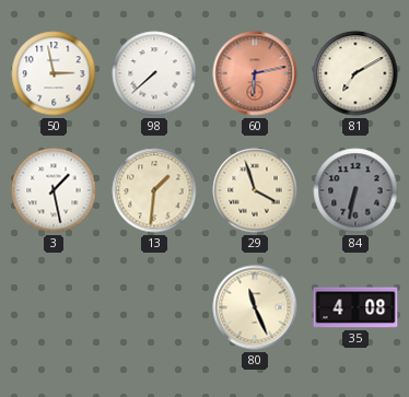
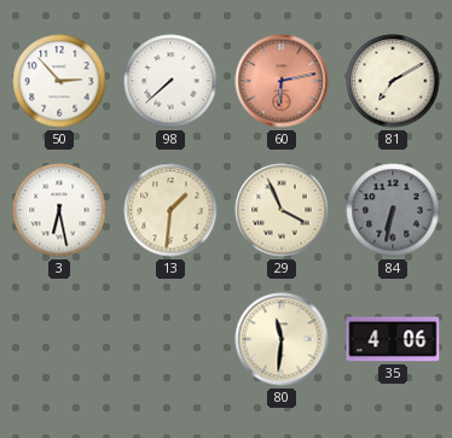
50: 2:58 -> 2:53 (59, 81)
3: 1:28 -> 6:28 (59, 210)
29: 3:57 -> 3:56 (282, 210)
80: 11:26 -> 11:31 (282, 339)
35: 4:08 -> 4:06 (393, 339)
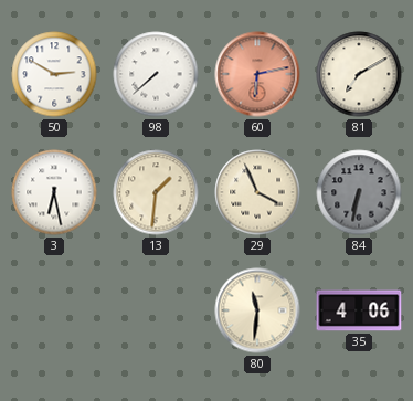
50: 2:53 -> 2:50 (54, 74)
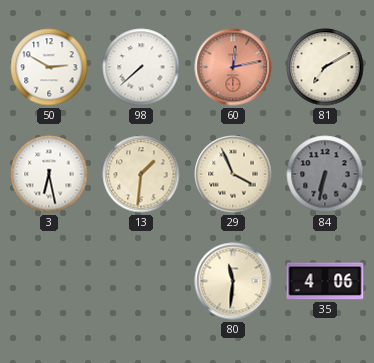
60: 6:13 -> 12:13 (233, 67)
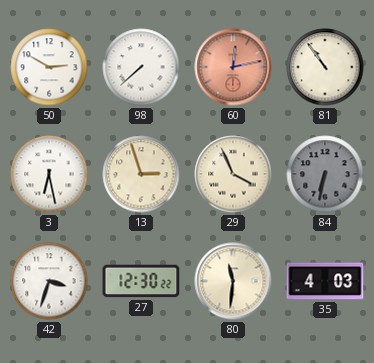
81: 7:10 -> 10:54 (325, 67)
13: 1:31 -> 2:57 (141, 174)
42: none -> 3:33 (49, 281)
27: none -> 12:30 (141, 281)
35: 4:06 -> 4:03 (325, 281)
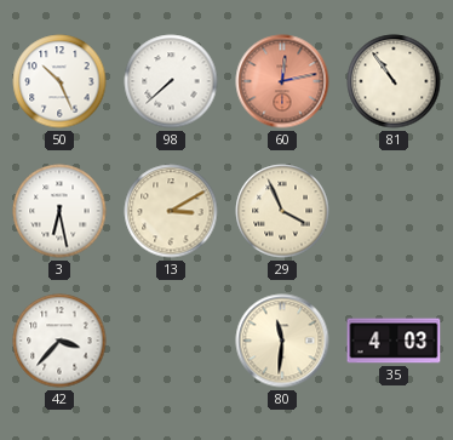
50: 2:50 -> 10:26 (59, 81)
13: 2:57 -> 3:10 (171, 211)
84: 6:32 -> none (325, 174)
42: 3:33 -> 3:37 (59, 341)
27: 12:30 -> none (141, 281)
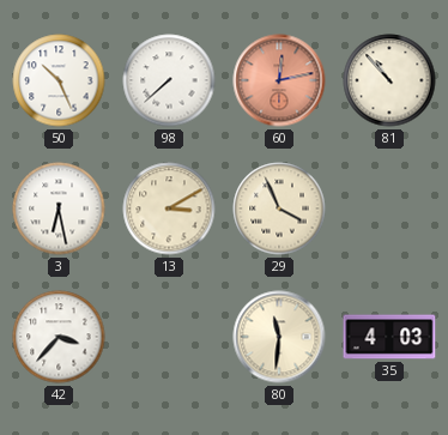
81: 10:54 -> 10:53 (389, 80)
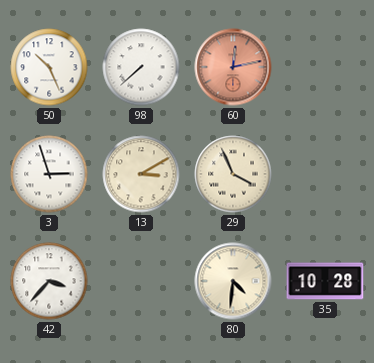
81: 10:53 -> none (389, 80)
3: 6:28 -> 2:57 (49, 174)
80: 11:31 -> 4:31 (233, 281)
35: 4:03 -> 10:28 (325, 281)
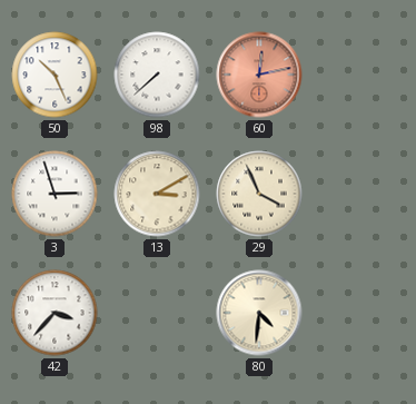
35: 10:28 -> none (325, 281)
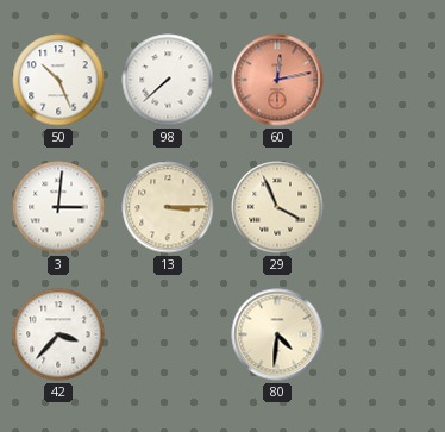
3: 2:57 -> 3:01 (58, 207)
13: 3:10 -> 3:15 (168, 207)
